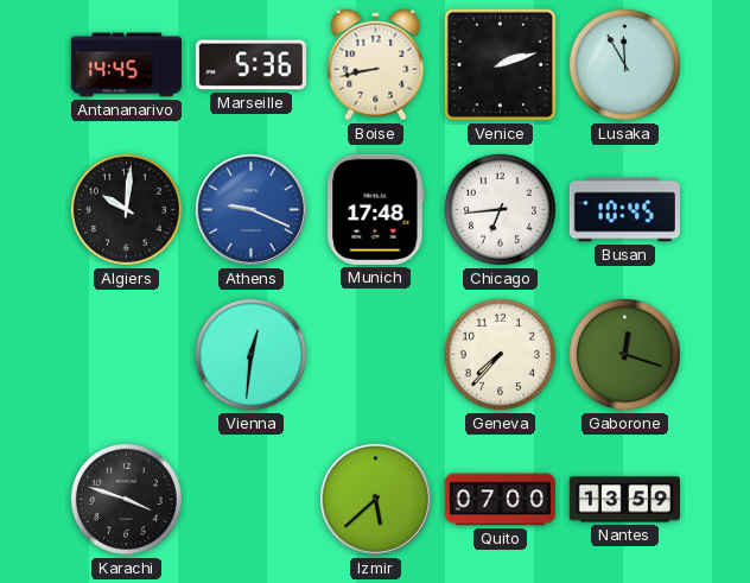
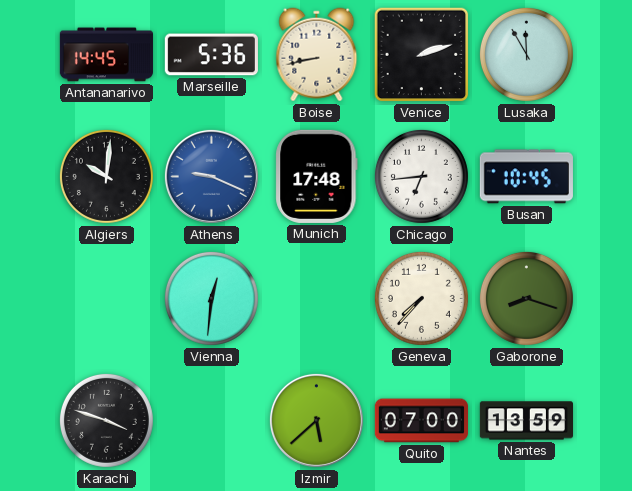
Gaborone: 12:18 -> 8:18 (526, 298)
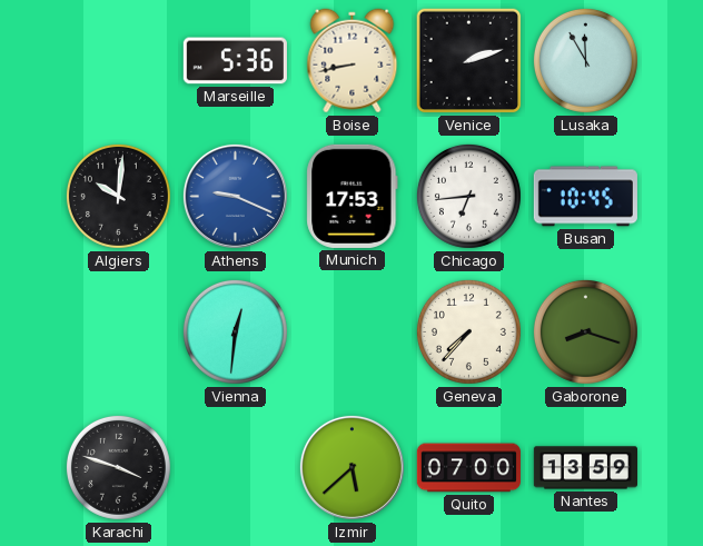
Antananarivo: 14:45 -> none (106, 55)
Munich: 17:48 -> 17:53 (353, 196)
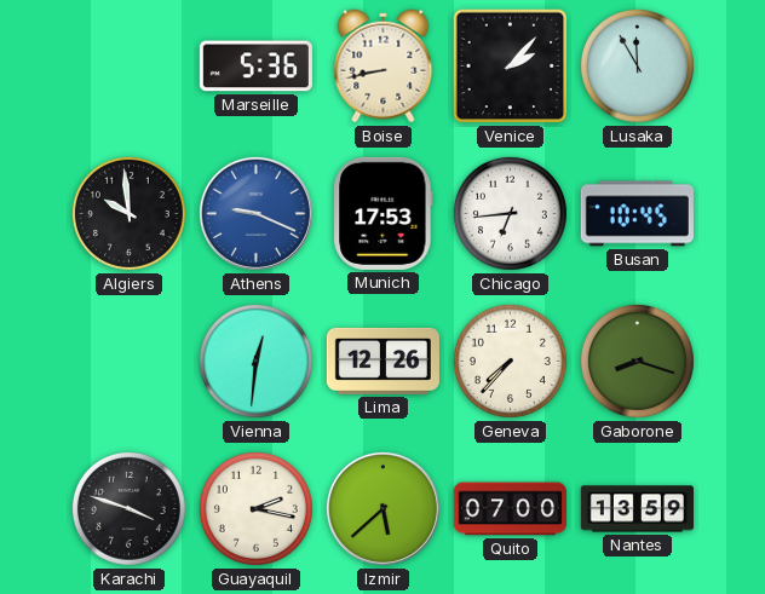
Venice: 2:12 -> 2:07 (511, 67)
Algiers: 10:01 -> 9:59 (128, 213)
Lima: none -> 12:26 (382, 361)
Guayaquil: none -> 2:17 (255, 508)
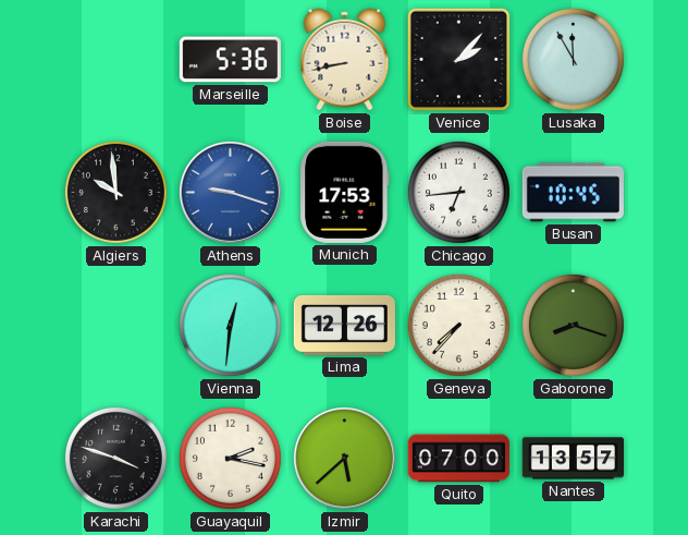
Athens: 9:19 -> 9:18 (230, 192)
Nantes: 13:59 -> 13:57 (573, 459)
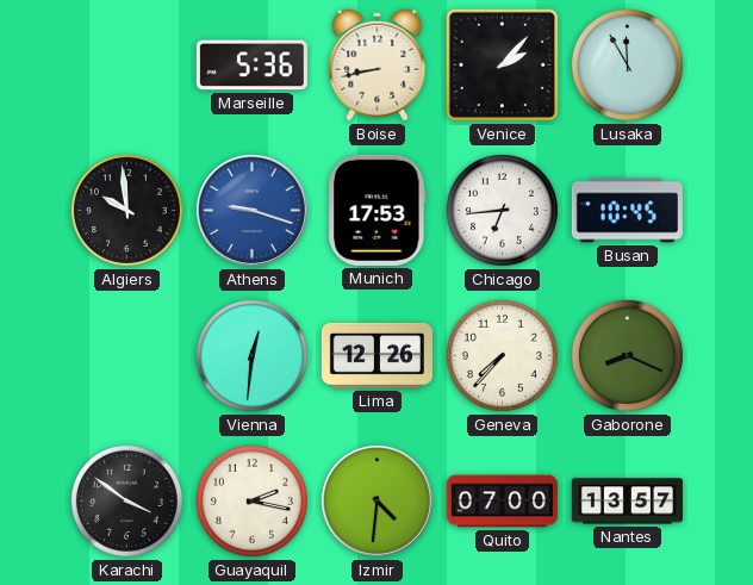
Gaborone: 8:18 -> 8:19 (627, 355)
Karachi: 3:48 -> 3:51 (126, 500)
Izmir: 5:38 -> 4:31 (376, 500)
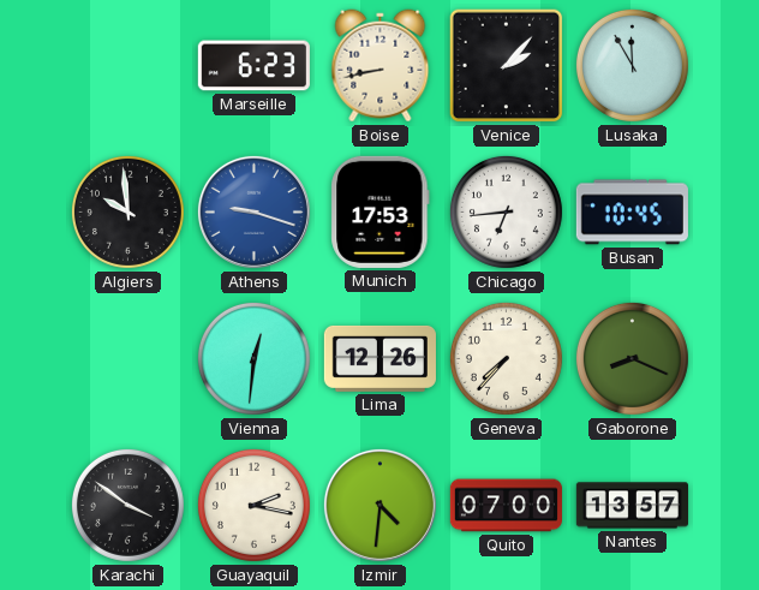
Marseille: 5:36 -> 6:23 (253, 66)
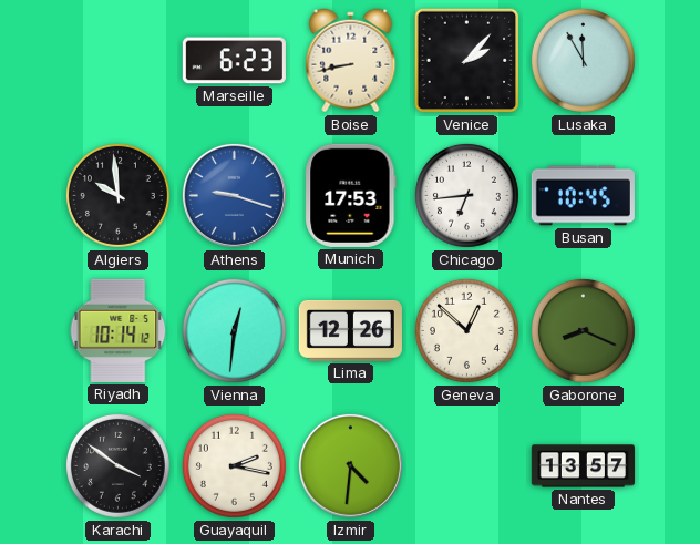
Riyadh: none -> 10:14 (119, 330)
Geneva: 7:37 -> 12:52 (466, 330)
Quito: 07:00 -> none (506, 506)
